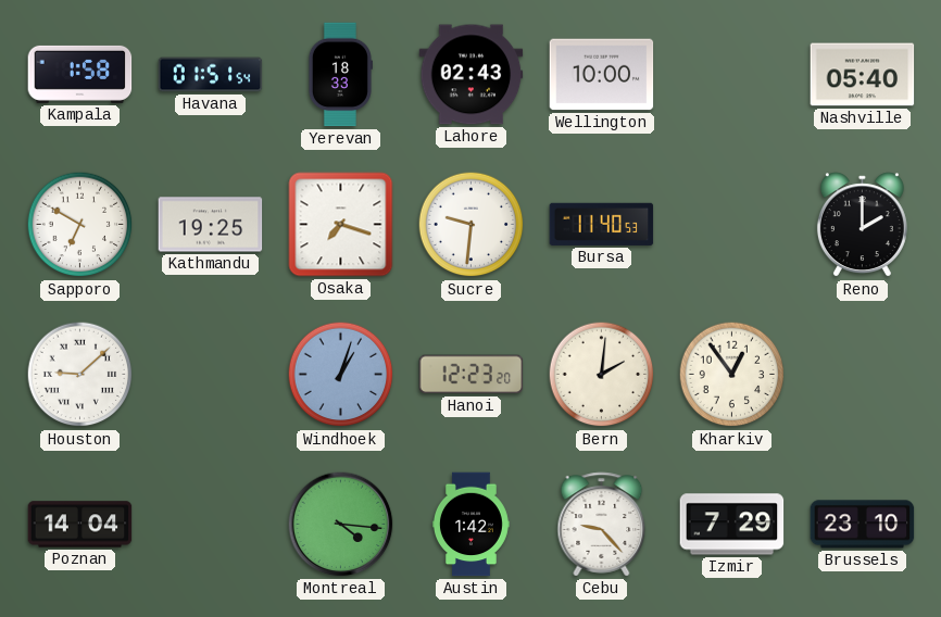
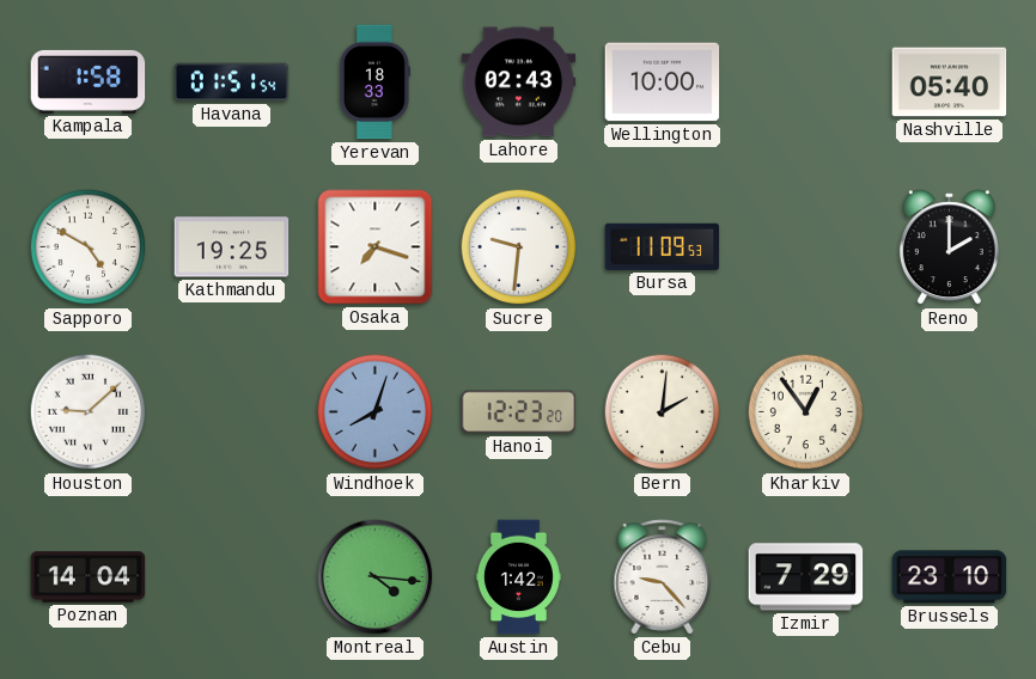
Sapporo: 6:50 -> 4:50 (89, 247)
Bursa: 11:40 -> 11:09 (663, 246)
Windhoek: 1:03 -> 8:03 (376, 412)
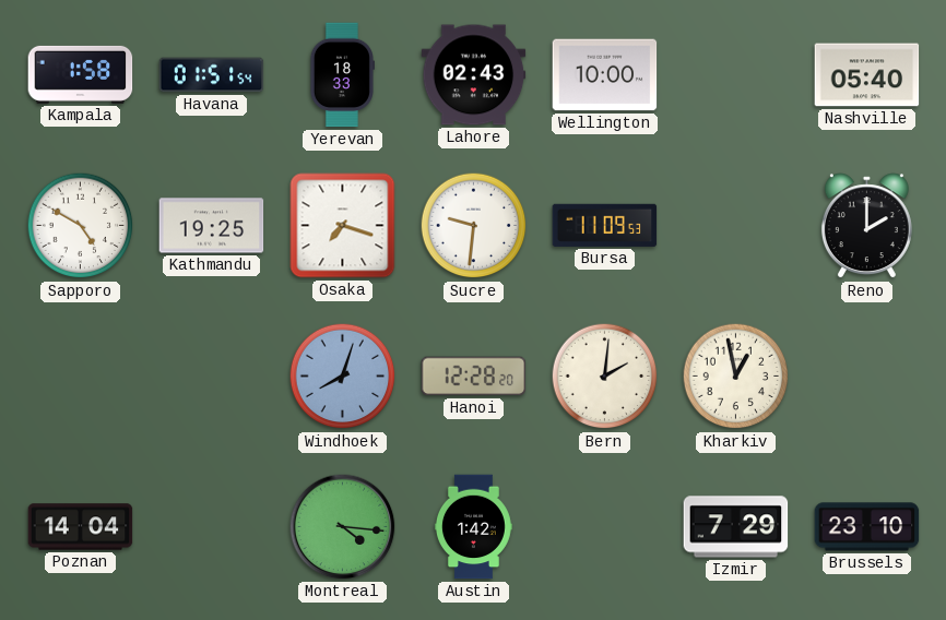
Houston: 9:08 -> none (89, 412)
Hanoi: 12:23 -> 12:28 (474, 377)
Kharkiv: 12:54 -> 12:58 (736, 377)
Cebu: 9:23 -> none (663, 577)
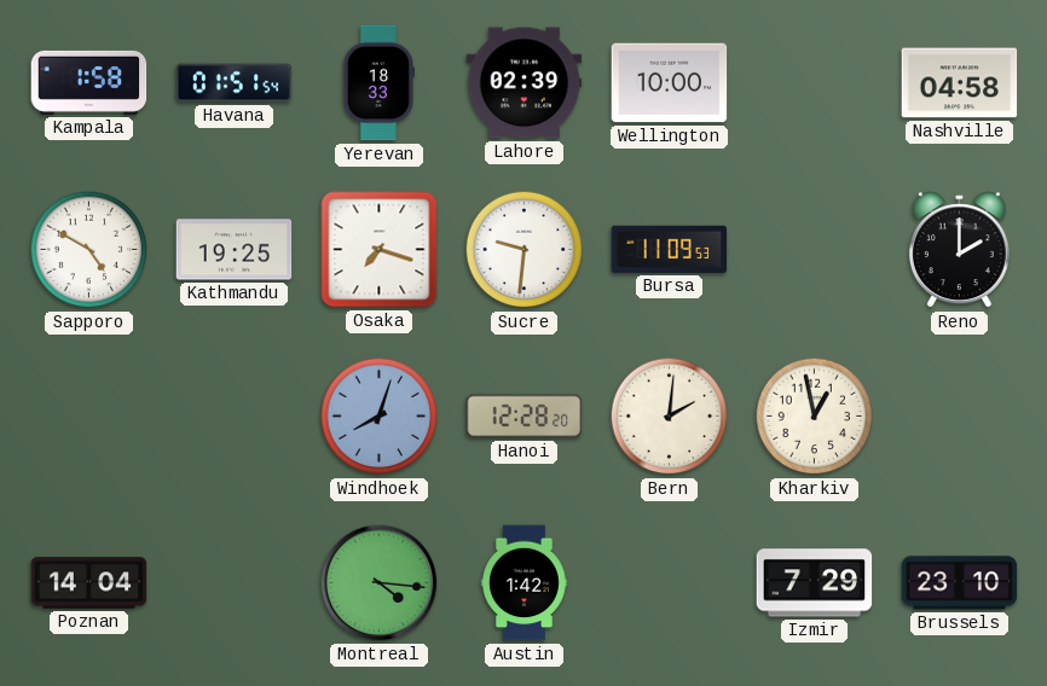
Lahore: 02:43 -> 02:39 (525, 83)
Nashville: 05:40 -> 04:58 (960, 83)
